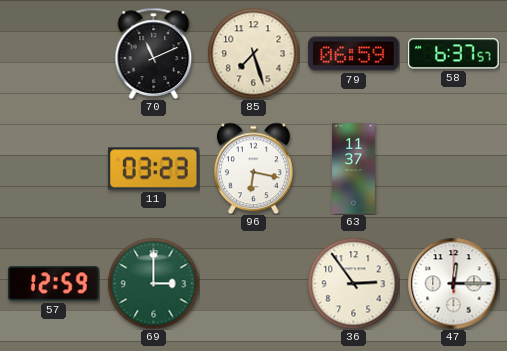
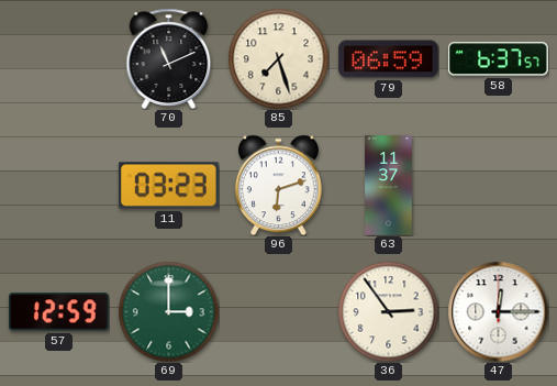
96: 6:17 -> 6:12 (278, 185)
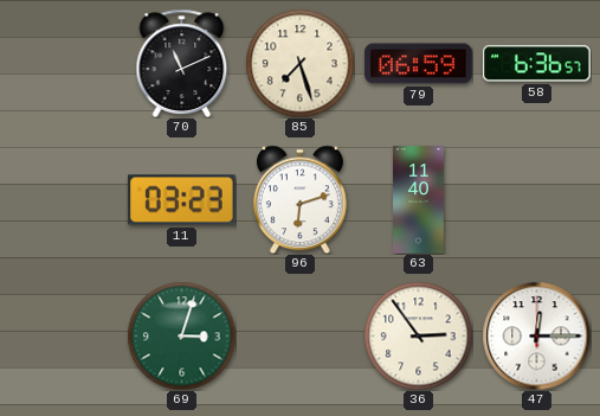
58: 6:37 -> 6:36 (537, 64)
63: 11:37 -> 11:40 (419, 200)
57: 12:59 -> none (59, 312)
69: 3:00 -> 3:03 (181, 335)
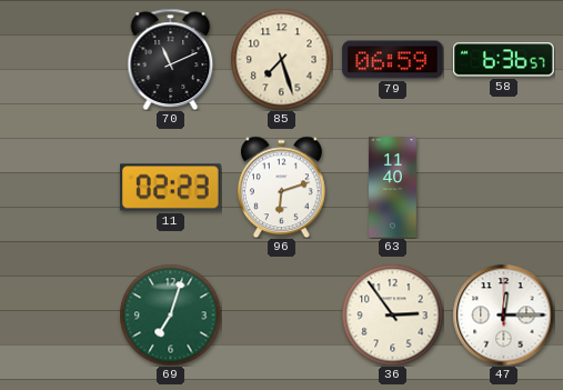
11: 03:23 -> 02:23 (171, 188)
69: 3:03 -> 7:03 (170, 314)
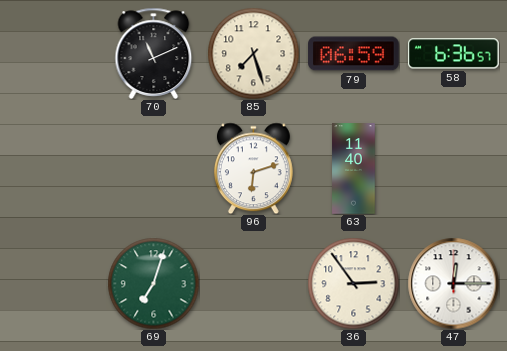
11: 02:23 -> none (171, 188)
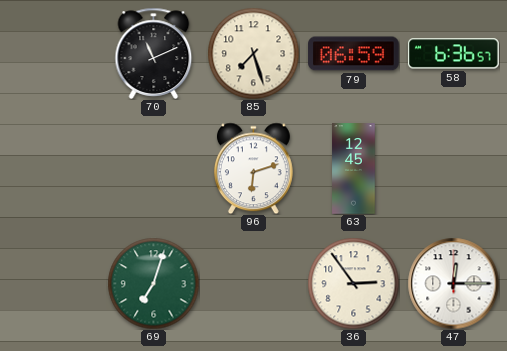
63: 11:40 -> 12:45 (354, 169)
